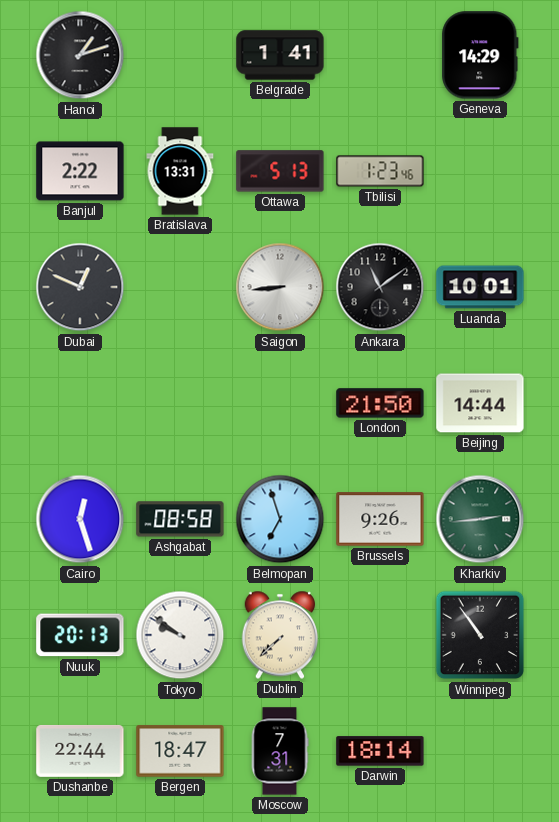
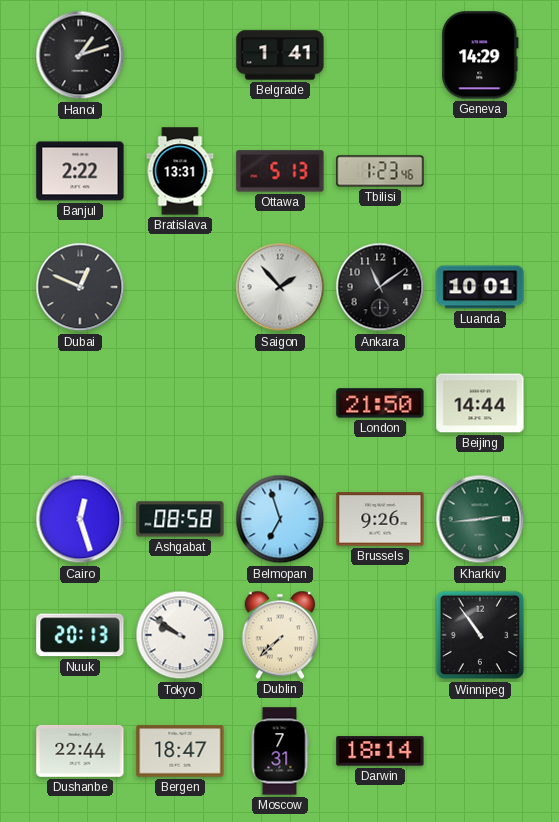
Saigon: 8:44 -> 1:53 (280, 287)
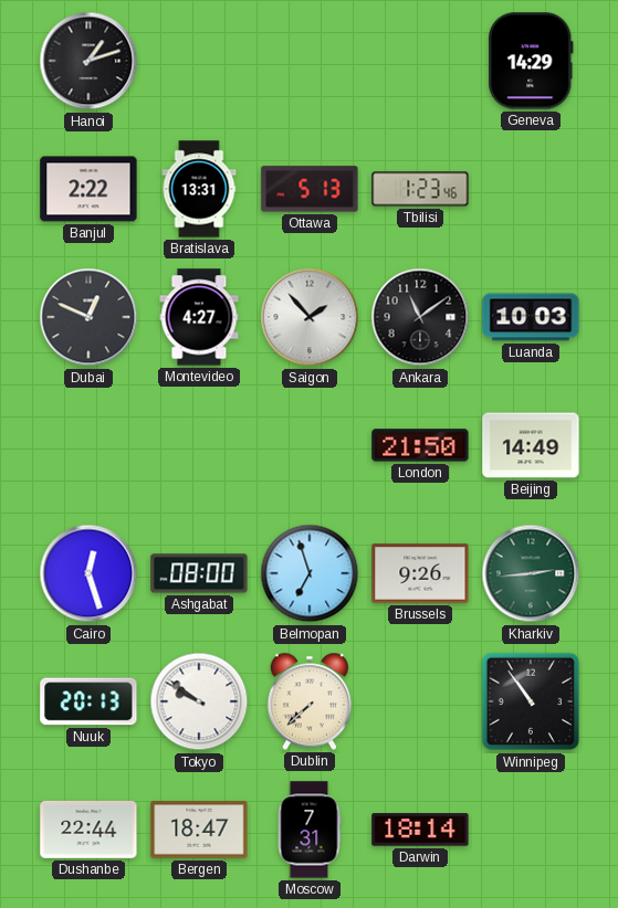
Belgrade: 1:41 -> none (280, 55)
Montevideo: none -> 4:27 (199, 317)
Luanda: 10:01 -> 10:03 (531, 317)
Beijing: 14:44 -> 14:49 (531, 445)
Ashgabat: 08:58 -> 08:00 (199, 573)
